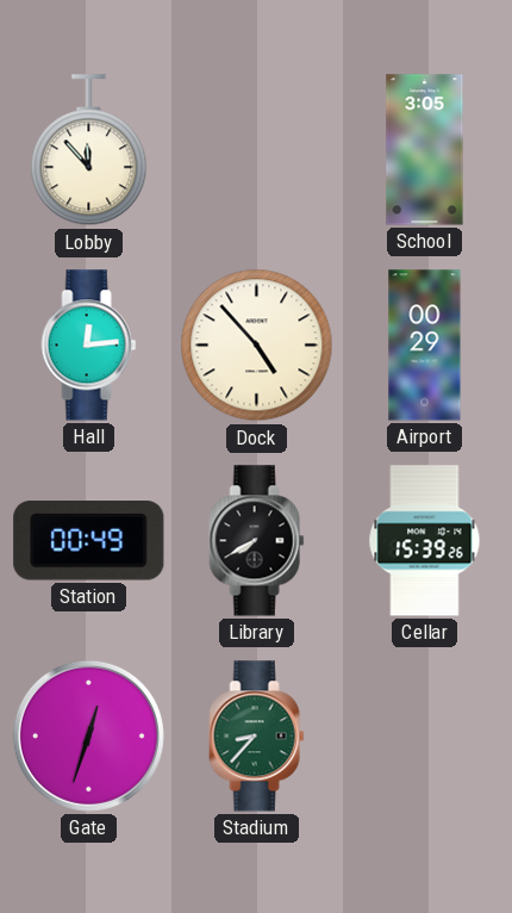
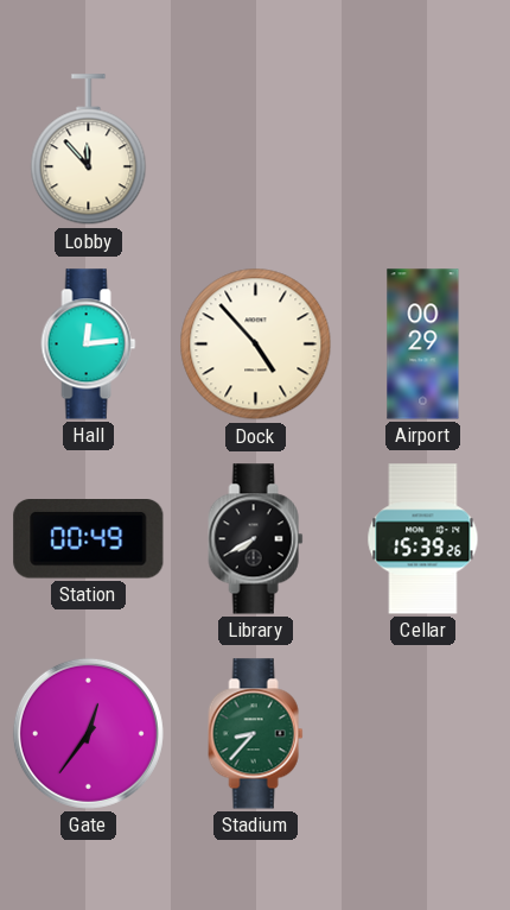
School: 3:05 -> none (425, 150)
Gate: 12:33 -> 12:36 (88, 733)
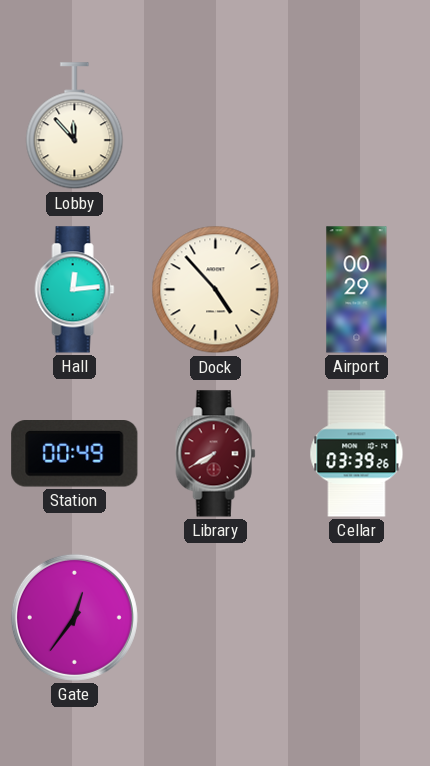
Library dial: black -> burgundy (216, 454)
Cellar: 15:39 -> 03:39 (357, 454)
Stadium: 8:37 -> none (256, 734)
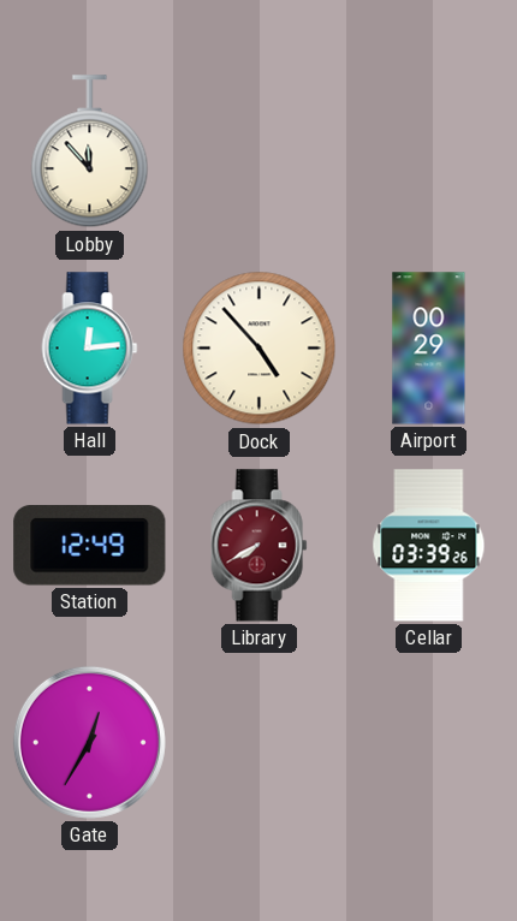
Station: 00:49 -> 12:49 (90, 546)
Gate: 12:36 -> 12:35 (89, 742)
